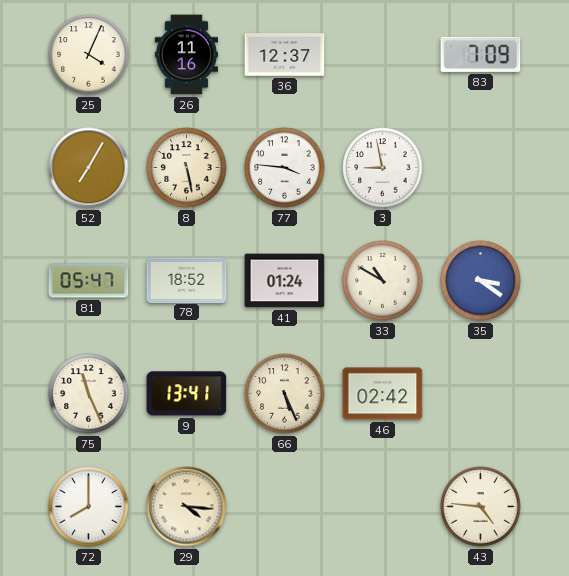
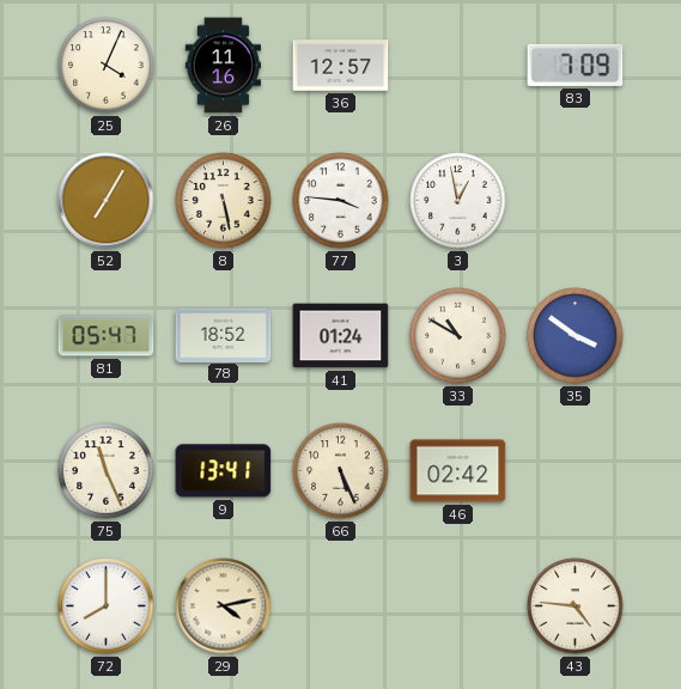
36: 12:37 -> 12:57 (341, 66)
3: 8:58 -> 12:58 (458, 201)
35: 3:21 -> 3:51 (576, 336)
29: 4:16 -> 4:13 (224, 606)
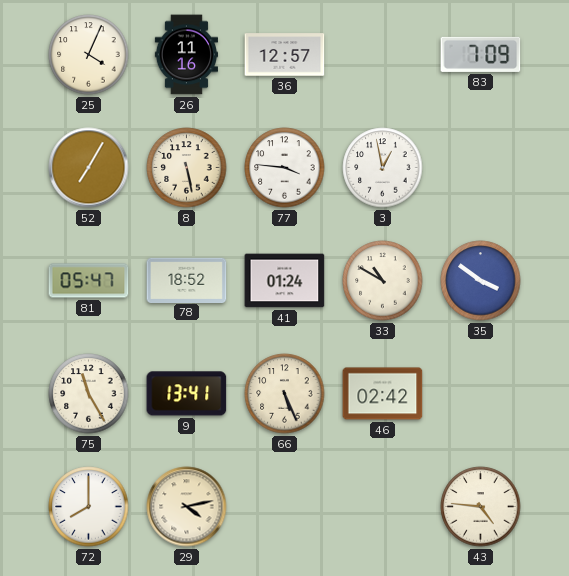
75: 11:26 -> 11:25 (89, 394)
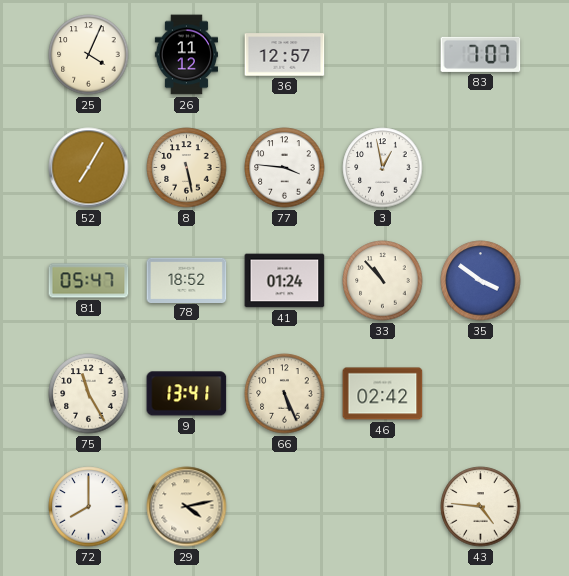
26: 11:16 -> 11:12 (186, 55)
83: 7:09 -> 7:07 (481, 54)
33: 10:50 -> 10:53 (383, 281)
